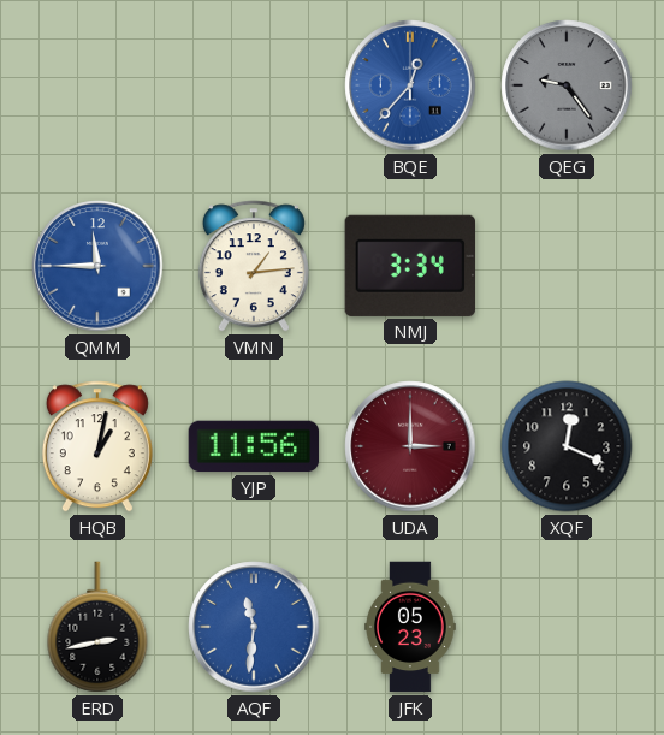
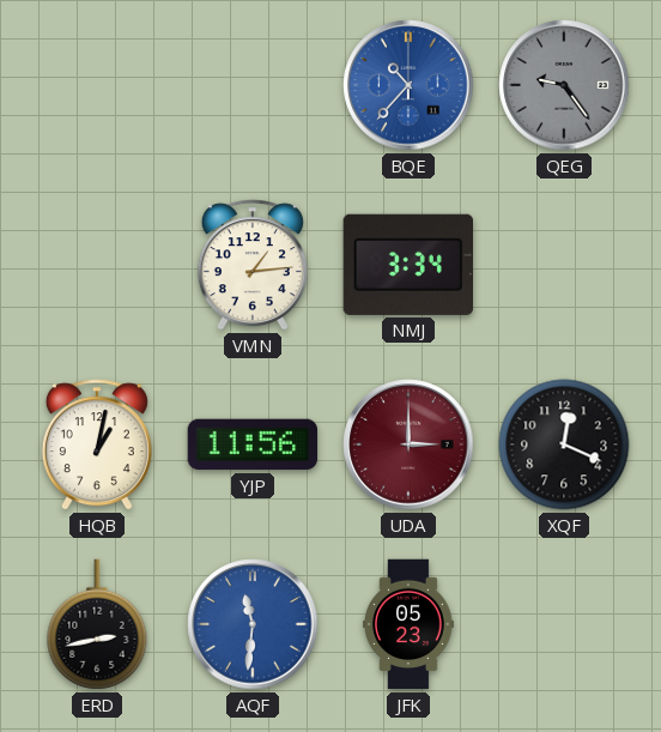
BQE: 12:37 -> 10:37 (408, 85)
QMM: 11:45 -> none (97, 266)
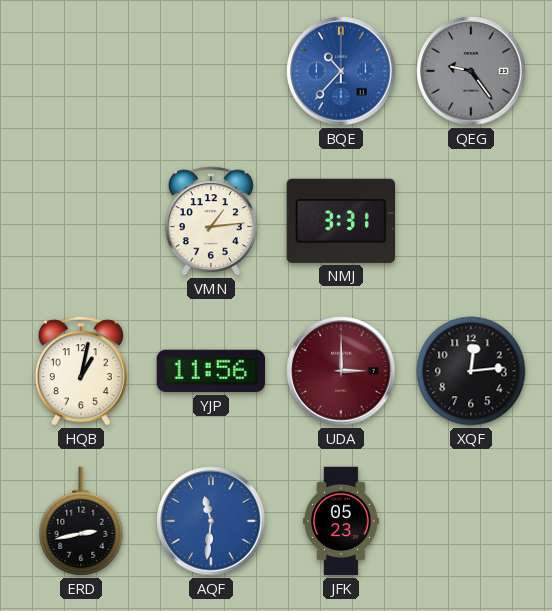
NMJ: 3:34 -> 3:31 (340, 221)
XQF: 12:19 -> 12:14 (471, 371)
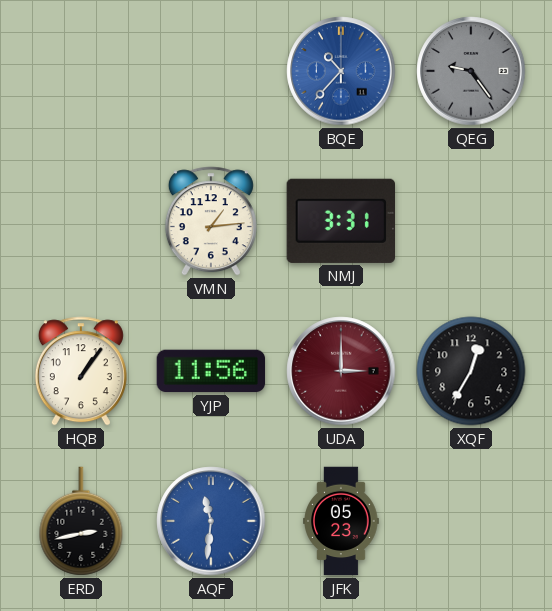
HQB: 1:02 -> 1:06 (81, 371)
XQF: 12:14 -> 12:35 (471, 371)
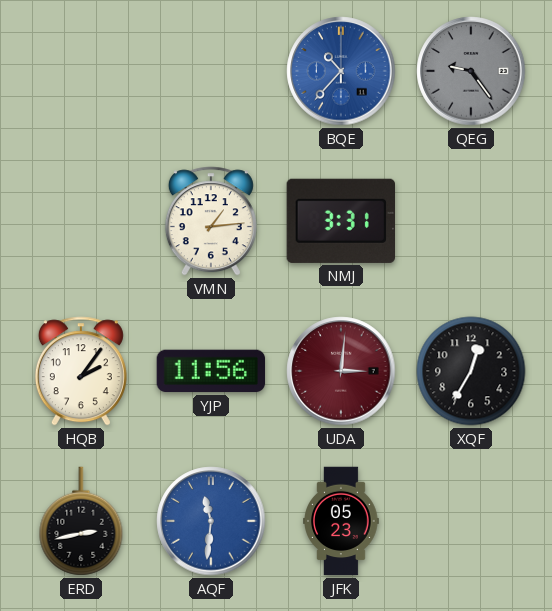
HQB: 1:06 -> 2:06 (81, 371)
UDA: 3:00 -> 3:01 (341, 371)
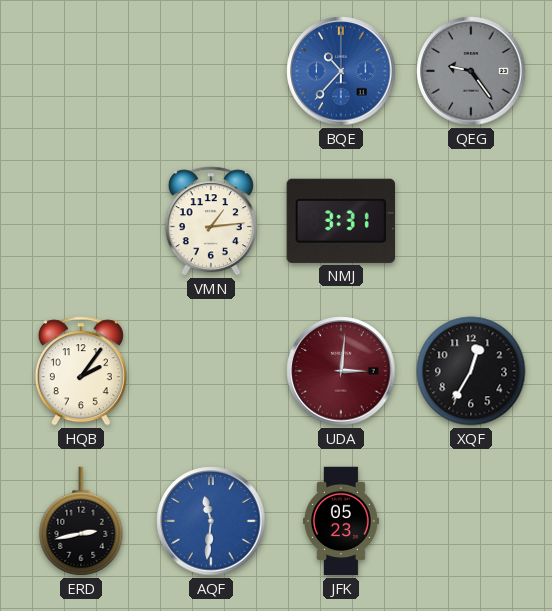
YJP: 11:56 -> none (211, 371)
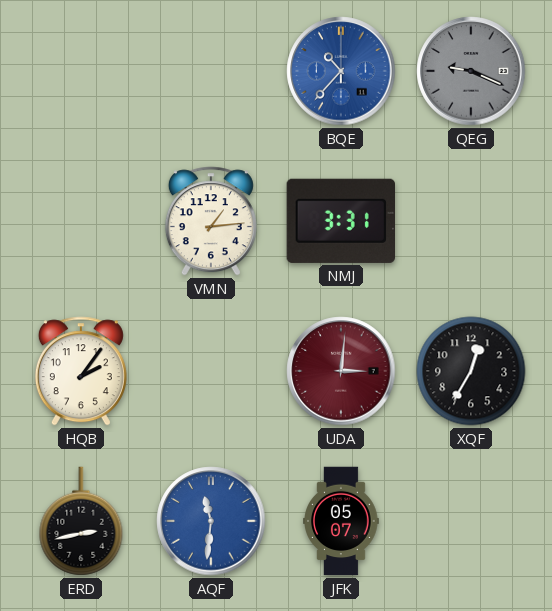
QEG: 9:24 -> 9:19 (471, 71)
JFK: 05:23 -> 05:07 (341, 521)
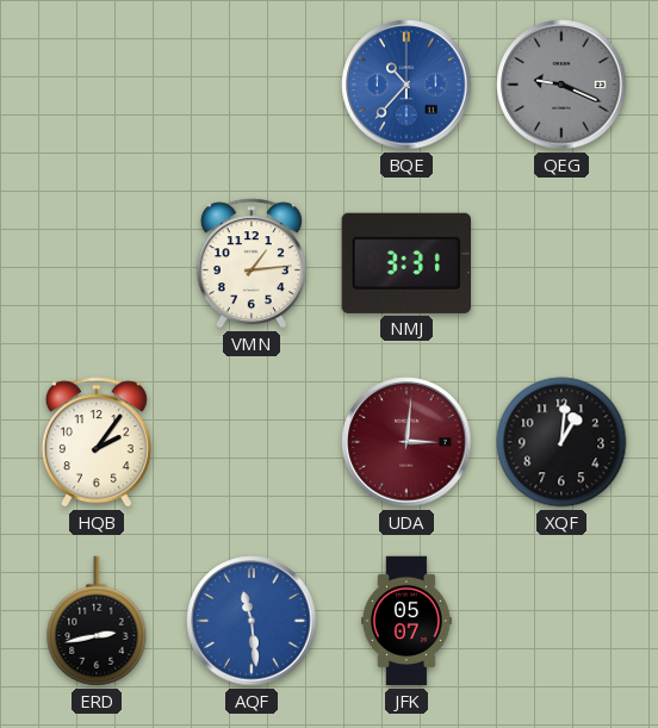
XQF: 12:35 -> 1:01 (561, 442)
AQF: 11:31 -> 11:29 (252, 621)
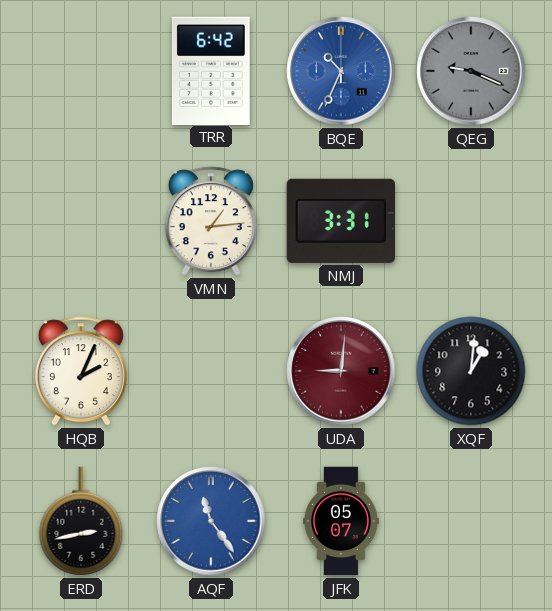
TRR: none -> 6:42 (211, 70)
BQE: 10:37 -> 10:34 (341, 71)
HQB: 2:06 -> 2:04 (81, 371)
UDA: 3:01 -> 9:01 (341, 371)
AQF: 11:29 -> 11:24 (211, 521)
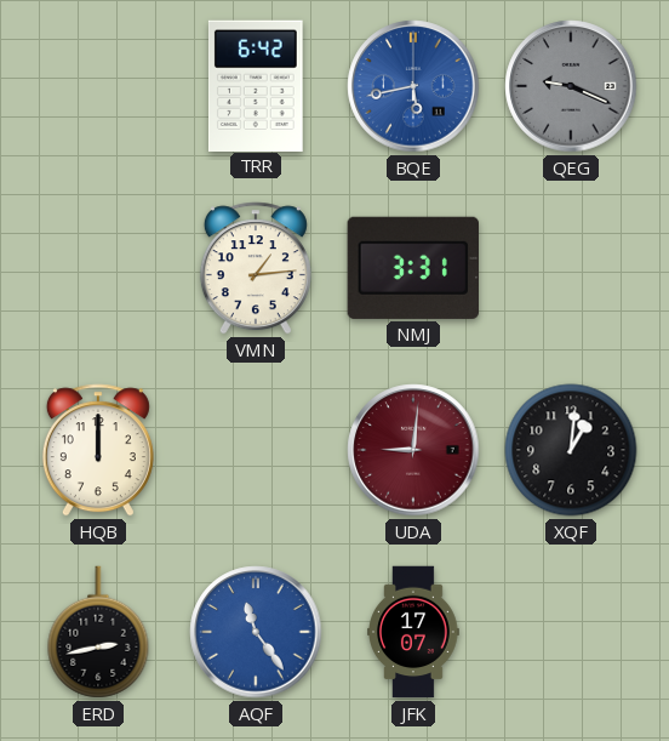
BQE: 10:34 -> 5:43 (413, 86)
HQB: 2:04 -> 12:00 (98, 450)
JFK: 05:07 -> 17:07 (413, 632)
